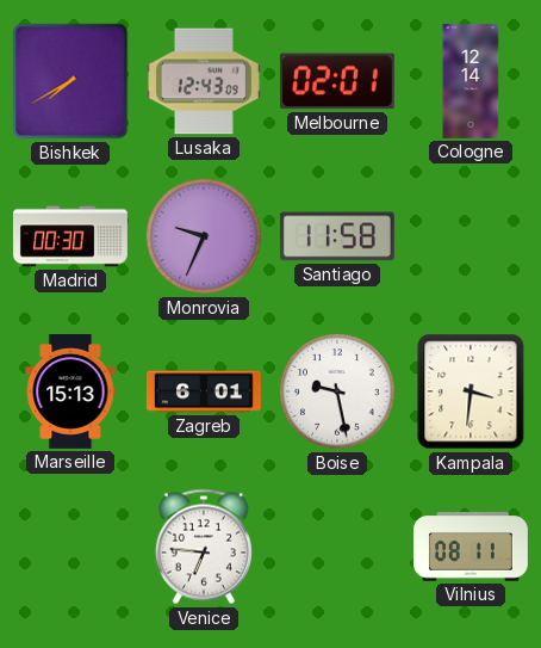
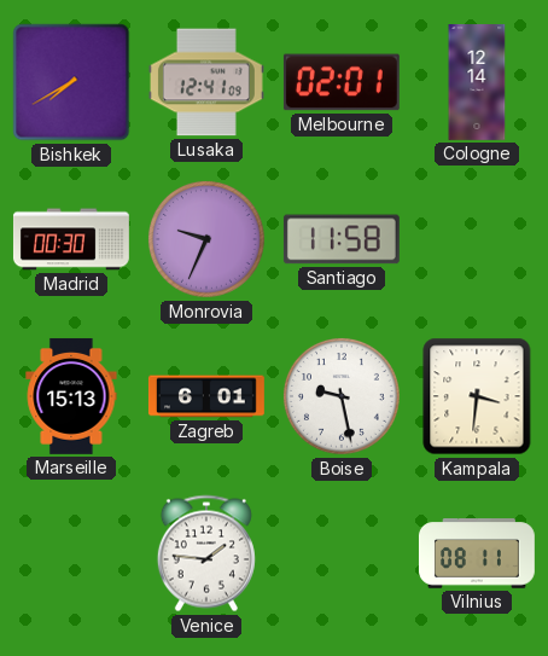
Lusaka: 12:43 -> 12:41 (206, 82)
Venice: 6:46 -> 1:46 (206, 553)
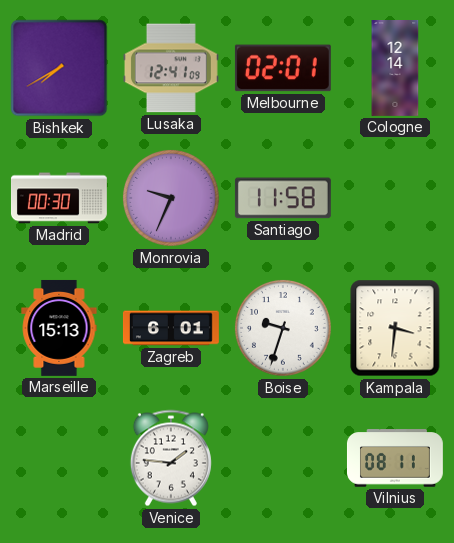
Boise: 9:28 -> 9:33 (283, 328)
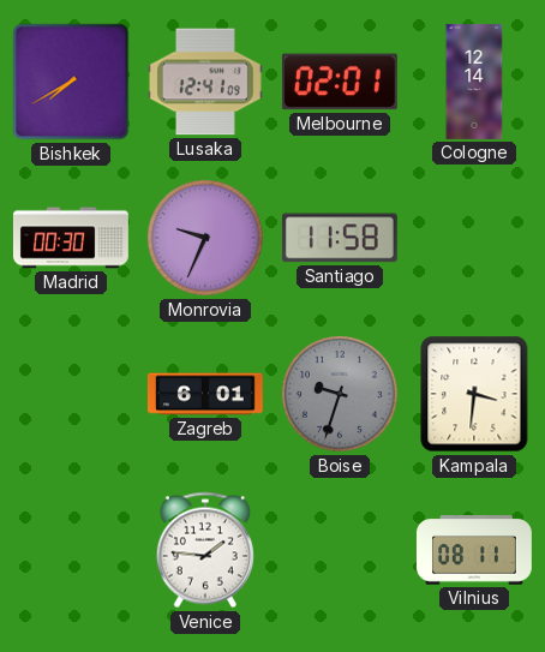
Marseille: 15:13 -> none (59, 328)
Boise dial: white -> grey (340, 394)
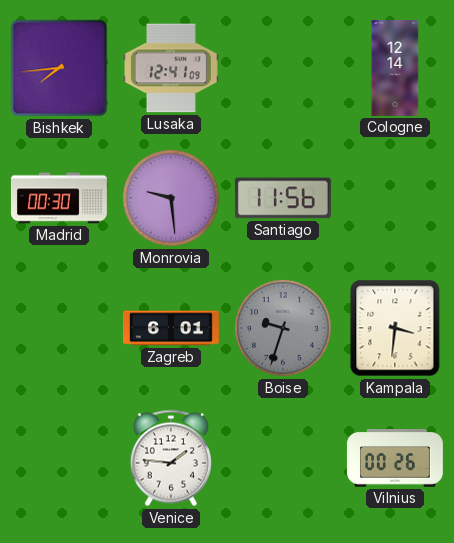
Bishkek: 7:40 -> 7:44 (59, 68)
Melbourne: 02:01 -> none (340, 82)
Monrovia: 9:34 -> 9:29 (171, 198)
Santiago: 11:58 -> 11:56 (283, 198)
Vilnius: 08:11 -> 00:26 (395, 458)
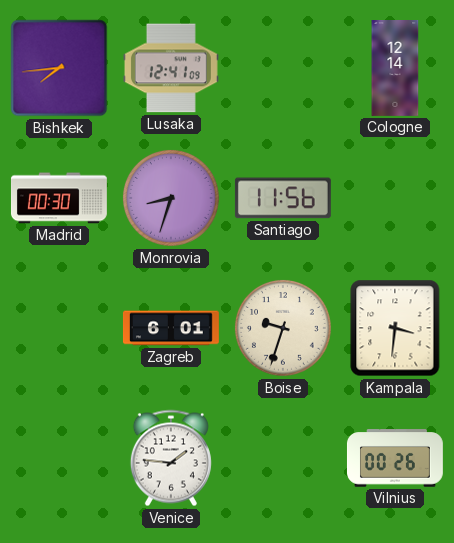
Monrovia: 9:29 -> 8:33 (171, 198)
Boise dial: grey -> cream (283, 328)
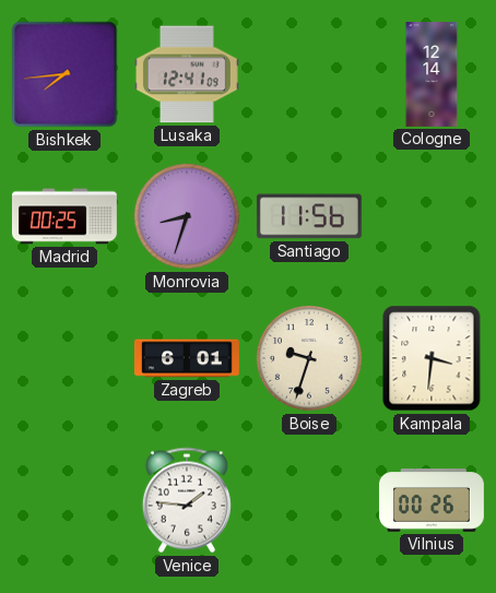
Madrid: 00:30 -> 00:25 (64, 216)
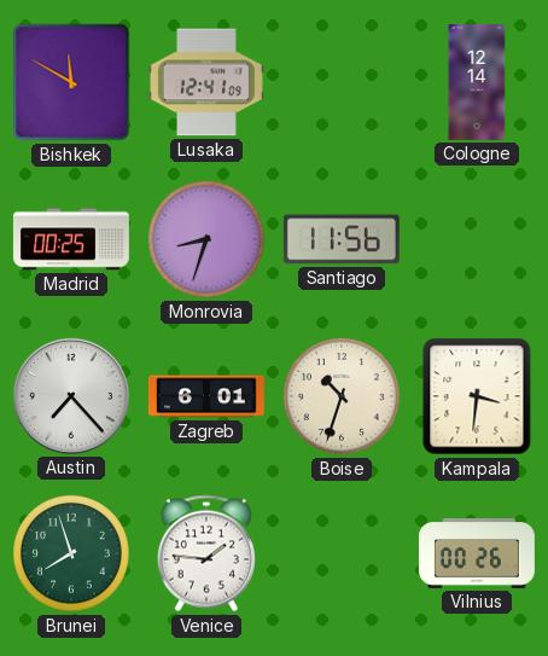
Bishkek: 7:44 -> 11:50 (71, 82)
Austin: none -> 7:23 (71, 396)
Boise: 9:33 -> 10:33 (342, 396)
Brunei: none -> 7:57 (71, 553)
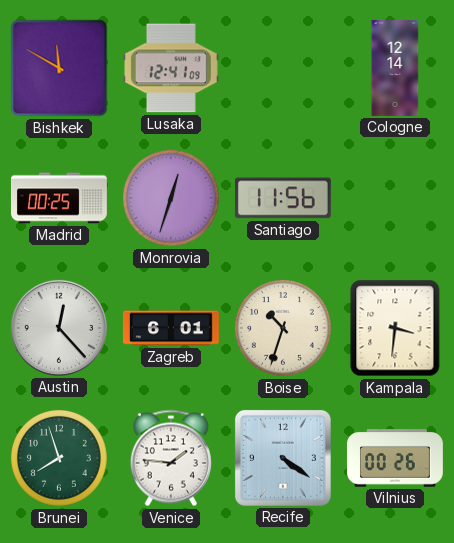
Monrovia: 8:33 -> 12:33 (171, 198)
Austin: 7:23 -> 12:23 (59, 328)
Recife: none -> 4:21 (283, 458)
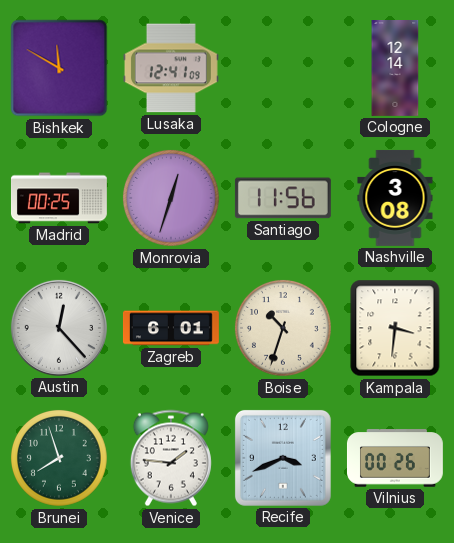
Nashville: none -> 3:08 (395, 198)
Recife: 4:21 -> 3:41 (283, 458)
